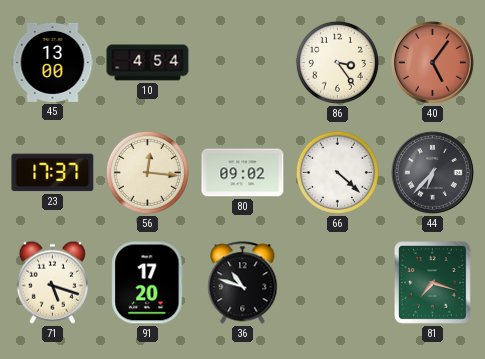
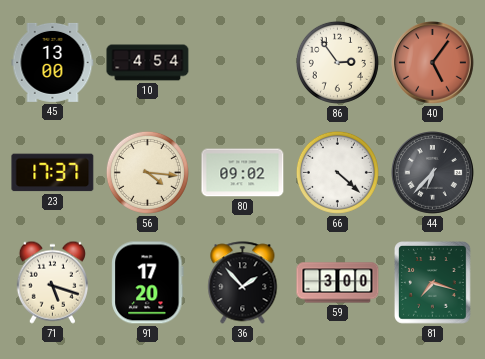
86: 3:24 -> 2:54 (337, 62)
56: 12:16 -> 4:16 (147, 172)
36: 10:48 -> 1:53 (243, 283)
59: none -> 3:00 (338, 283)
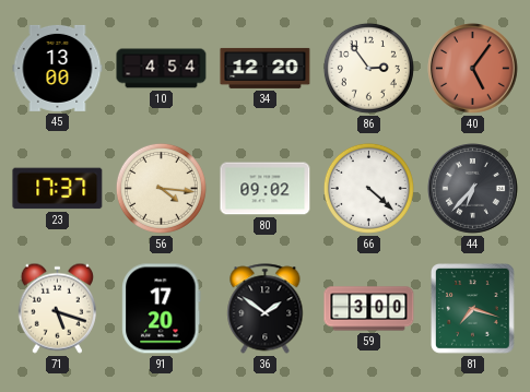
34: none -> 12:20 (266, 68)
36: 1:53 -> 1:51 (266, 309)
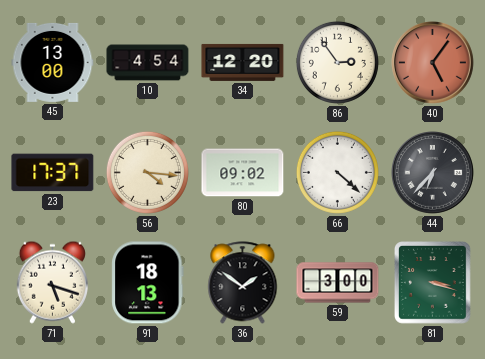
91: 17:20 -> 18:13 (148, 283)
81: 7:18 -> 3:18 (433, 283)
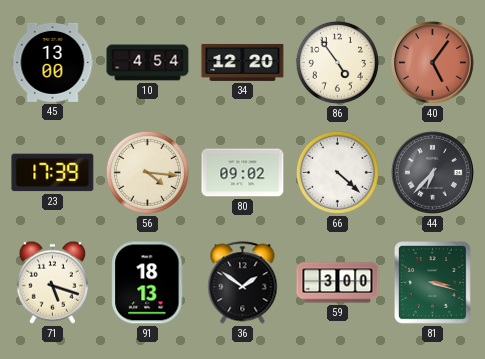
86: 2:54 -> 4:54 (337, 62)
23: 17:37 -> 17:39 (53, 173)
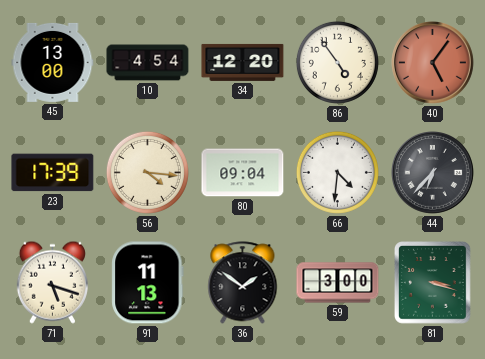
80: 09:02 -> 09:04 (243, 173)
66: 4:22 -> 4:31 (337, 172)
91: 18:13 -> 11:13 (148, 283)
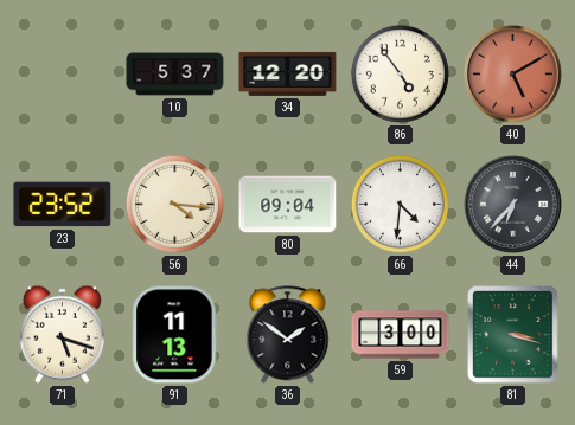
45: 13:00 -> none (53, 62)
10: 4:54 -> 5:37 (175, 75)
40: 5:06 -> 5:10 (513, 75)
23: 17:39 -> 23:52 (63, 205)
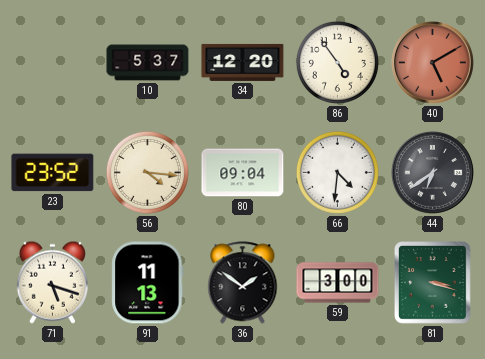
44: 6:37 -> 6:39 (433, 173)
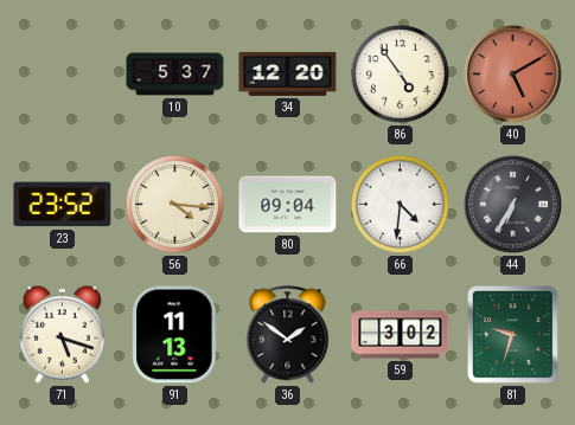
44: 6:39 -> 6:35 (513, 205)
59: 3:00 -> 3:02 (401, 335)
81: 3:18 -> 9:33 (513, 335)
